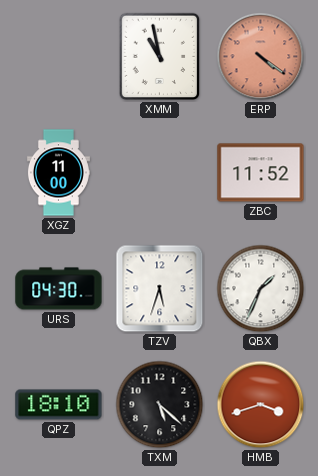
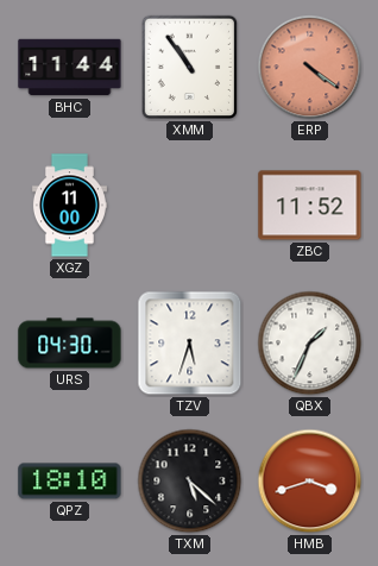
BHC: none -> 11:44 (70, 68)
XMM: 10:58 -> 10:54 (190, 68)
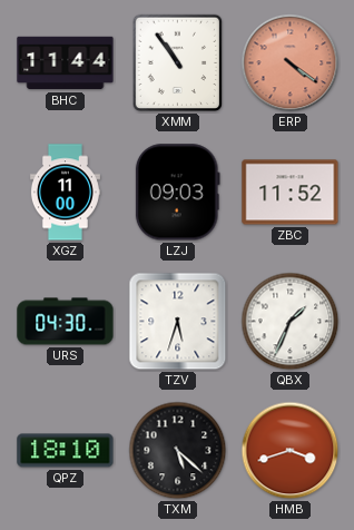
LZJ: none -> 09:03 (177, 193)
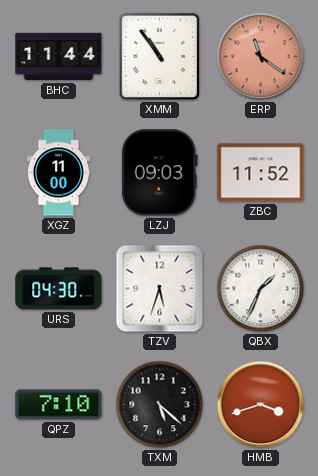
ERP: 4:21 -> 11:21 (261, 57)
QPZ: 18:10 -> 7:10 (59, 405)
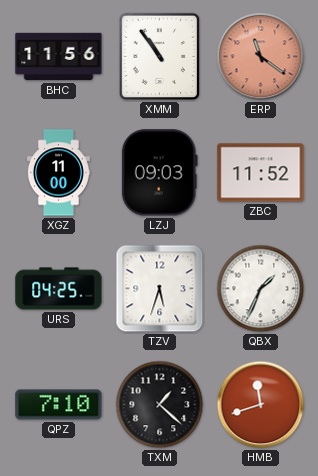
BHC: 11:44 -> 11:56 (59, 57)
URS: 04:30 -> 04:25 (59, 289)
TXM: 5:22 -> 1:22 (160, 405)
HMB: 3:42 -> 11:42 (261, 405)
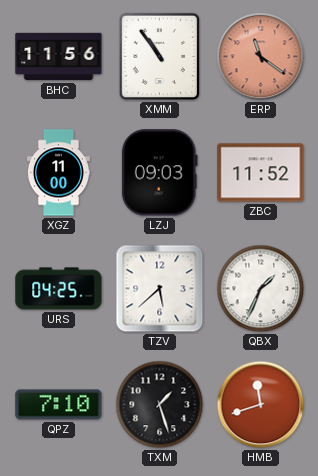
TZV: 5:33 -> 5:38 (160, 289)
TXM: 1:22 -> 1:27 (160, 405)
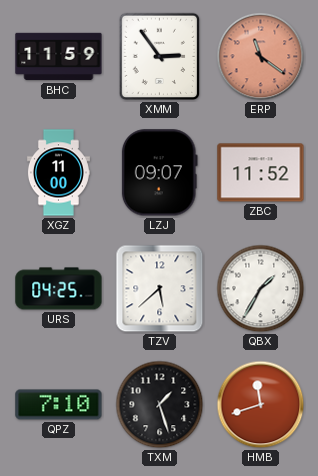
BHC: 11:56 -> 11:59 (59, 57)
XMM: 10:54 -> 2:54 (160, 57)
LZJ: 09:03 -> 09:07 (159, 173)
QBX: 1:34 -> 1:35 (261, 289)
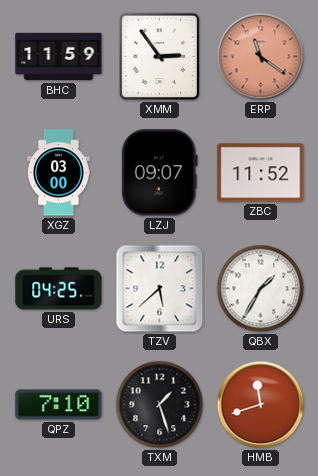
XGZ: 11:00 -> 03:00 (58, 173)
